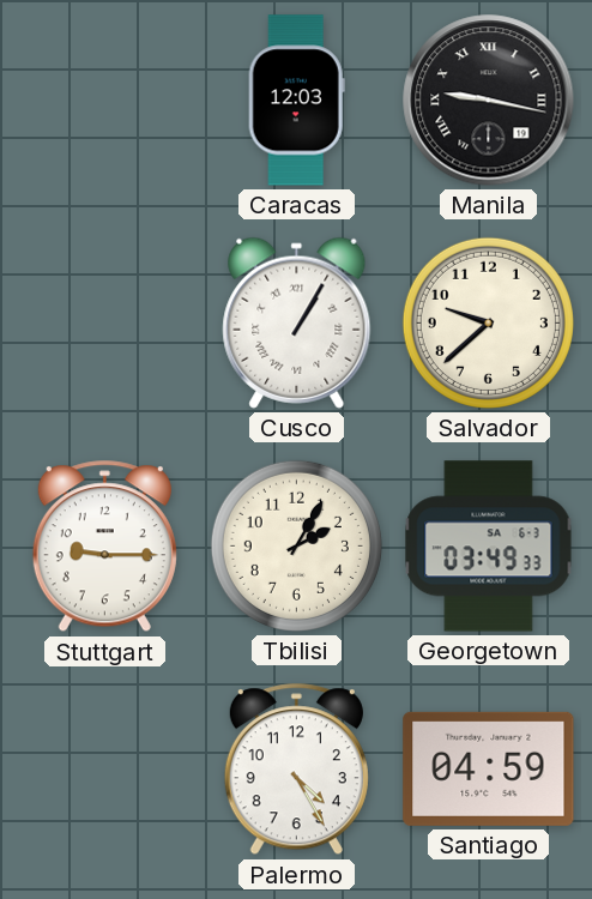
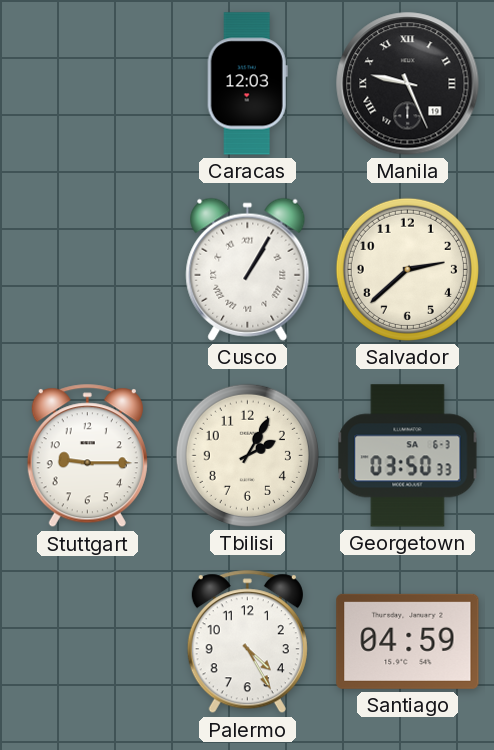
Manila: 9:17 -> 9:26 (408, 84)
Salvador: 9:38 -> 2:38 (407, 269)
Georgetown: 03:49 -> 03:50 (408, 456)
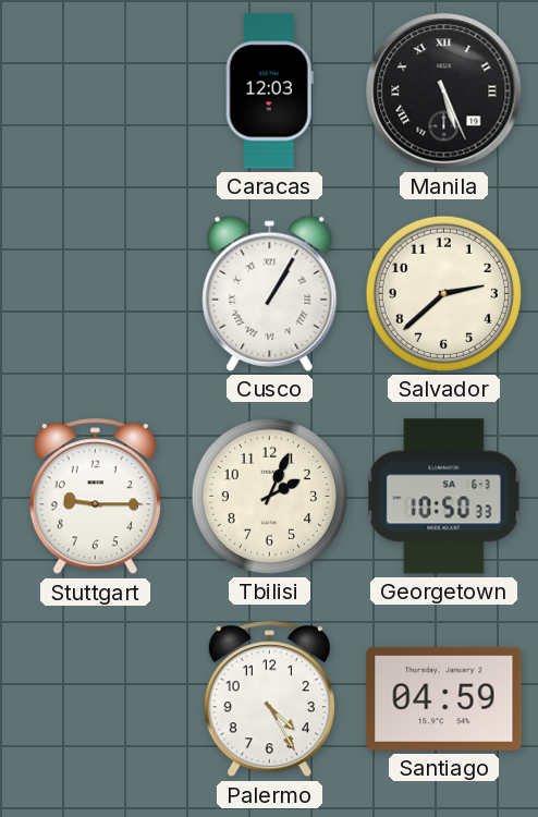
Manila: 9:26 -> 5:26 (444, 92)
Tbilisi: 2:05 -> 2:04 (269, 496)
Georgetown: 03:50 -> 10:50 (444, 497)
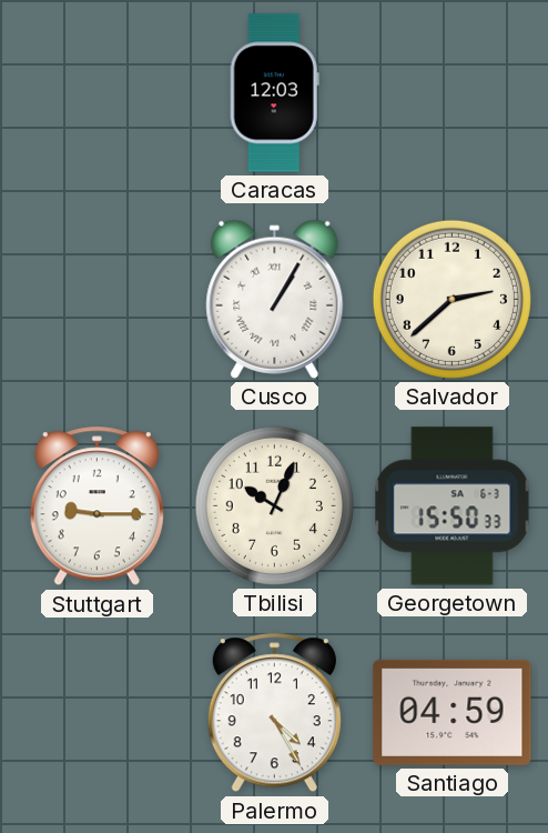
Manila: 5:26 -> none (444, 92)
Tbilisi: 2:04 -> 10:04 (274, 505)
Georgetown: 10:50 -> 15:50 (453, 506)
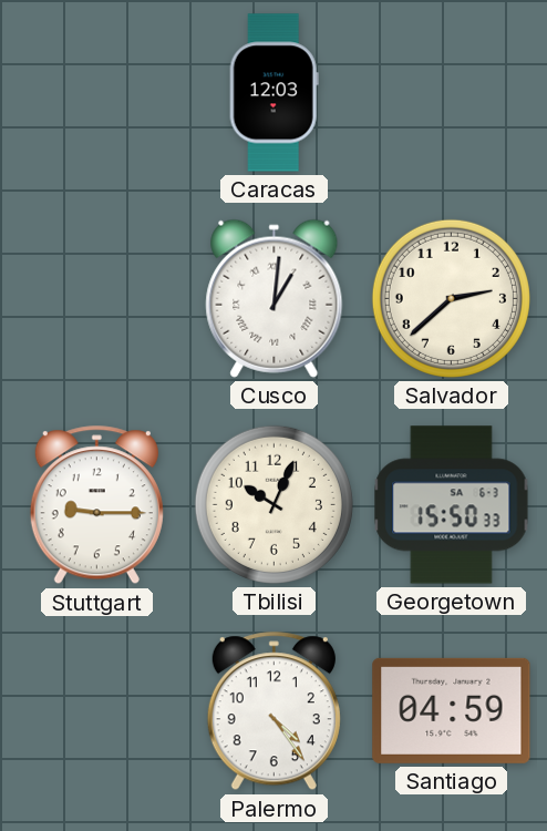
Cusco: 1:05 -> 1:01 (275, 298)
Palermo: 4:25 -> 4:24 (273, 711)
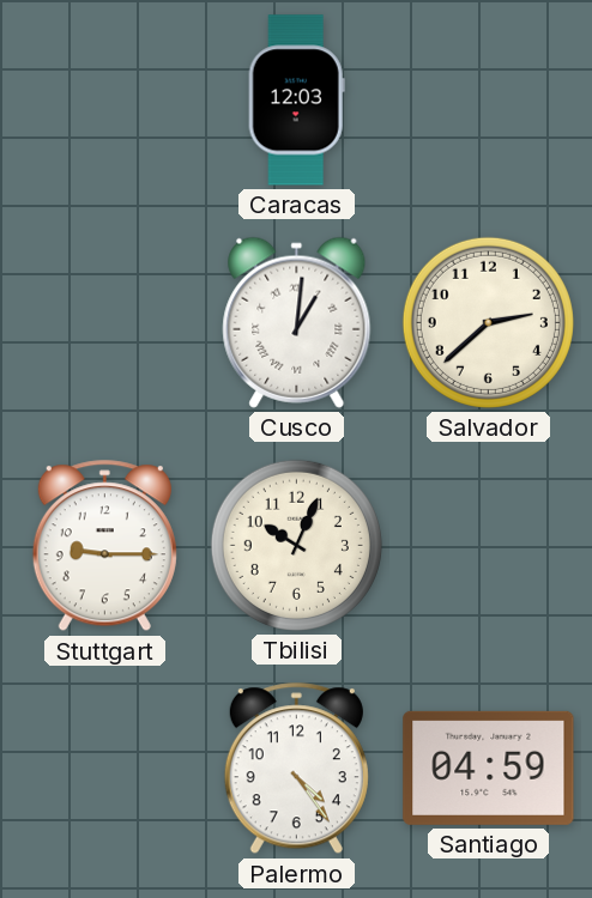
Georgetown: 15:50 -> none (452, 505)
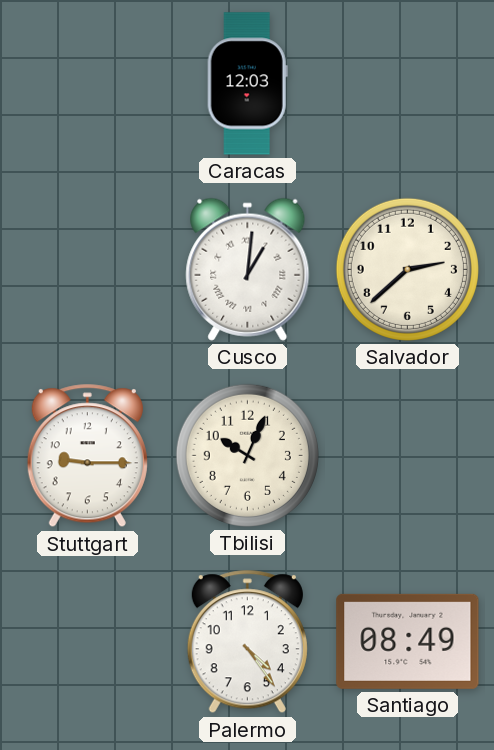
Santiago: 04:59 -> 08:49 (408, 641)
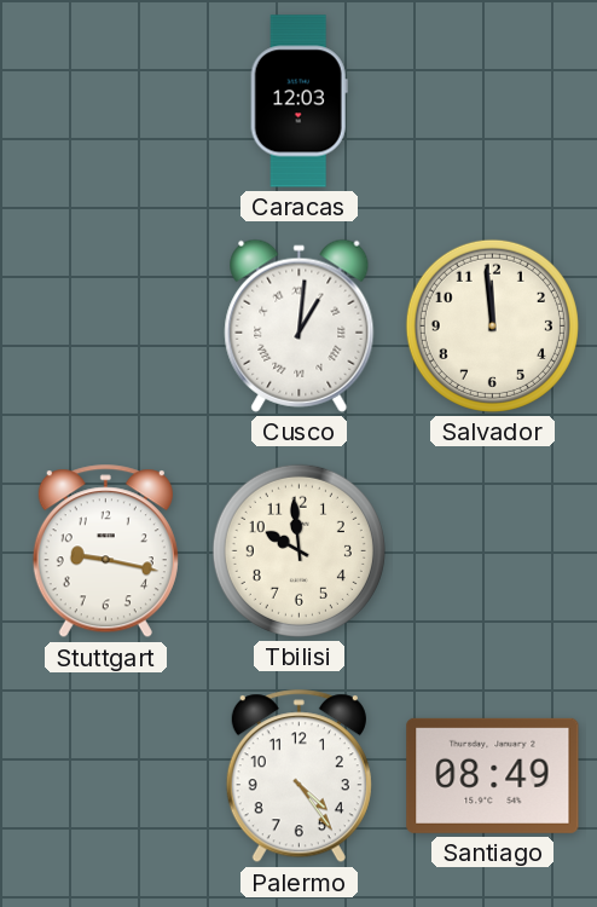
Salvador: 2:38 -> 11:59 (492, 325)
Stuttgart: 9:15 -> 9:17 (105, 551)
Tbilisi: 10:04 -> 9:59 (298, 550)
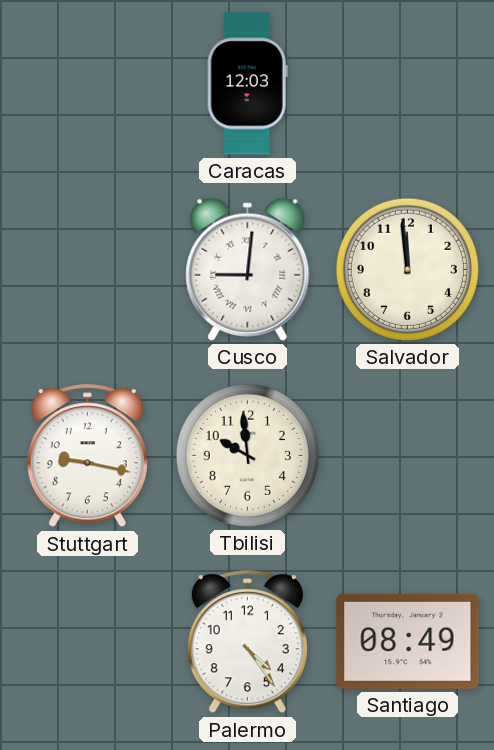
Cusco: 1:01 -> 9:01 (248, 269)
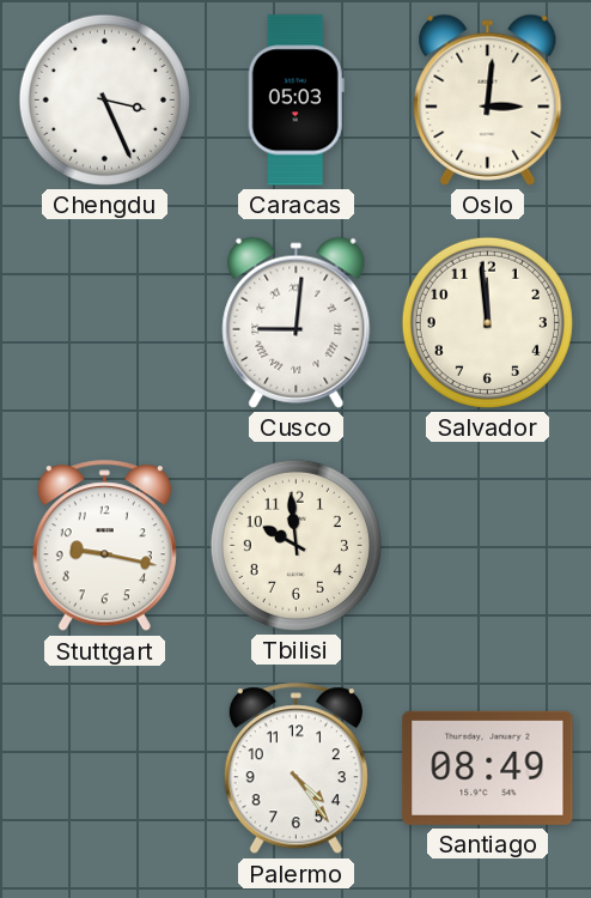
Chengdu: none -> 3:26 (104, 99)
Caracas: 12:03 -> 05:03 (295, 101)
Oslo: none -> 3:01 (488, 99)
